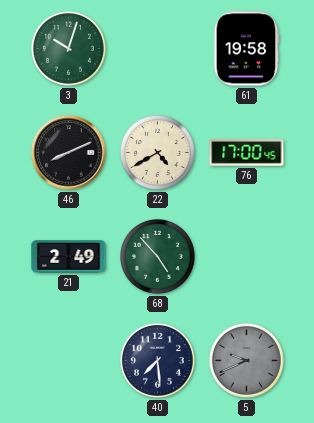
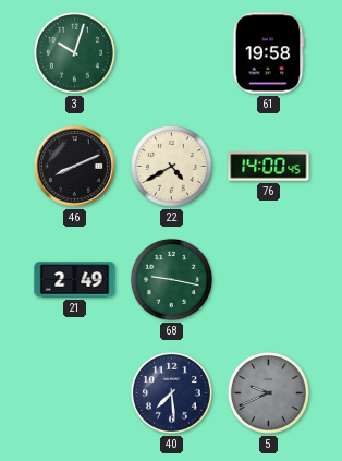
76: 17:00 -> 14:00 (269, 167)
68: 4:53 -> 9:17 (171, 279)
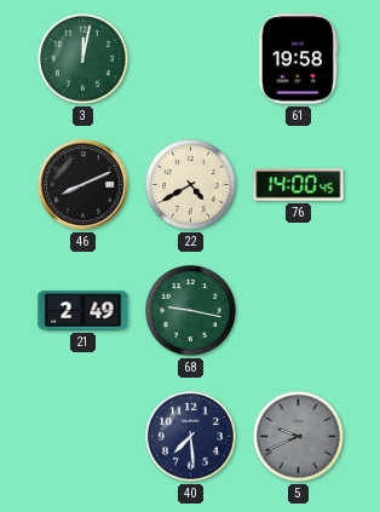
3: 10:03 -> 12:02 (82, 58)
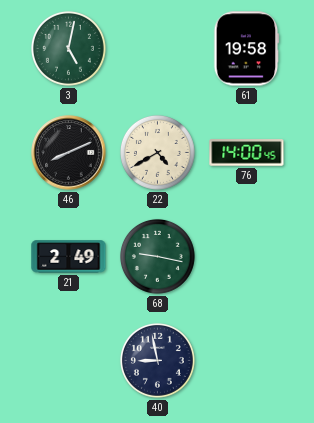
3: 12:02 -> 5:02 (68, 48)
40: 7:29 -> 8:58 (157, 360)
5: 9:41 -> none (298, 436)
